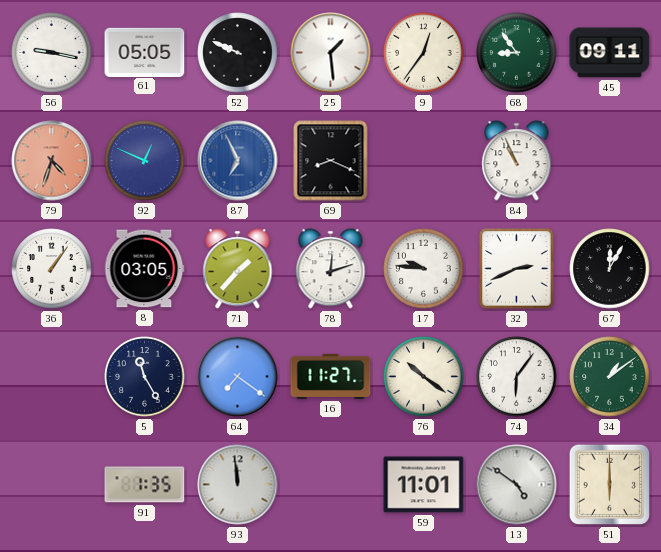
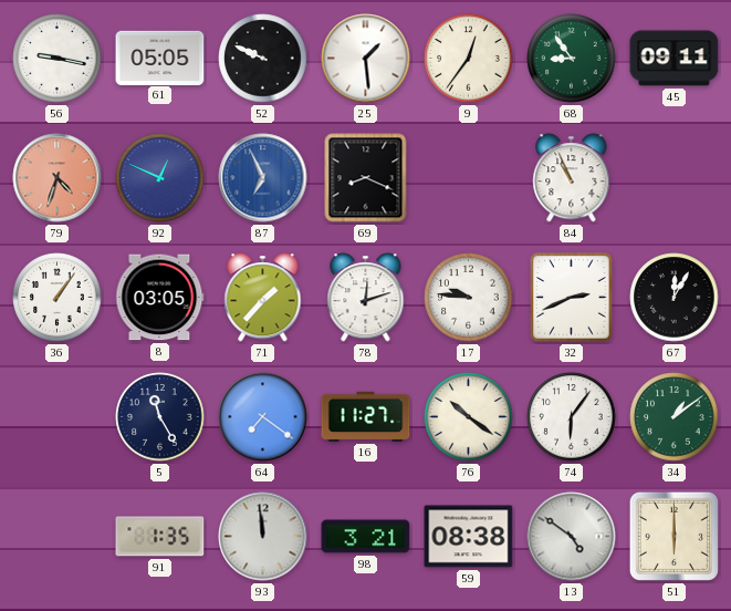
98: none -> 3:21 (366, 537)
59: 11:01 -> 08:38 (469, 537)
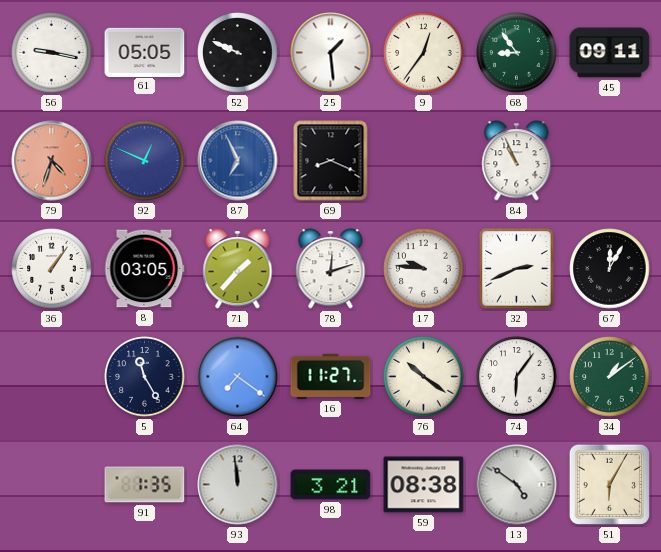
51: 6:00 -> 6:05 (609, 484)
